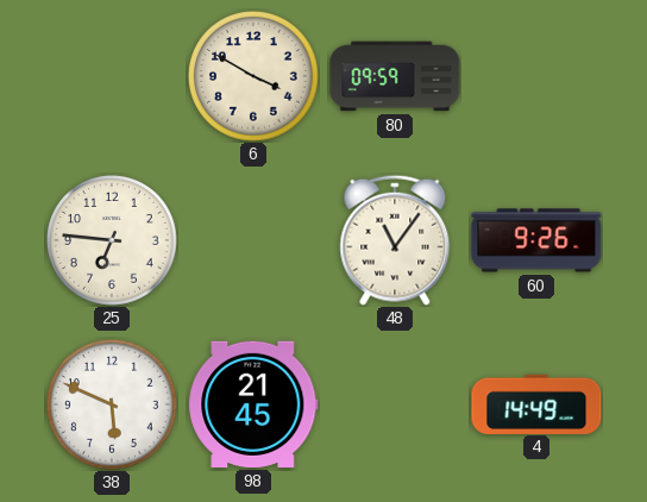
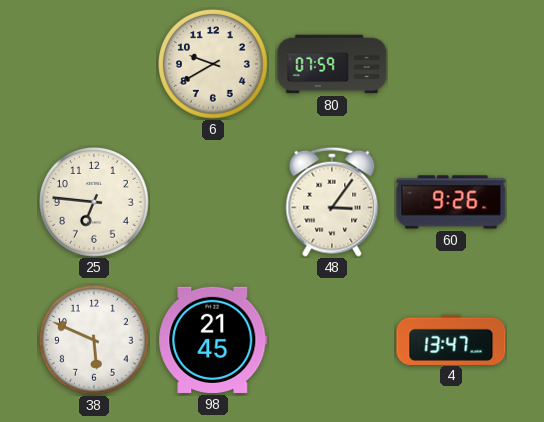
6: 3:50 -> 9:40 (214, 65)
80: 09:59 -> 07:59 (332, 64)
48: 11:06 -> 3:06 (332, 202)
4: 14:49 -> 13:47 (451, 339)
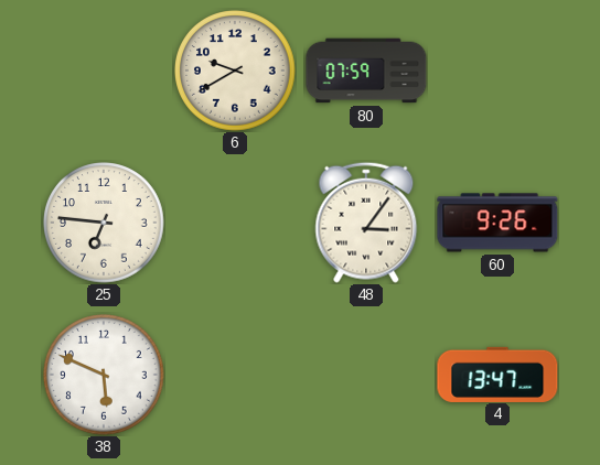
98: 21:45 -> none (213, 340)
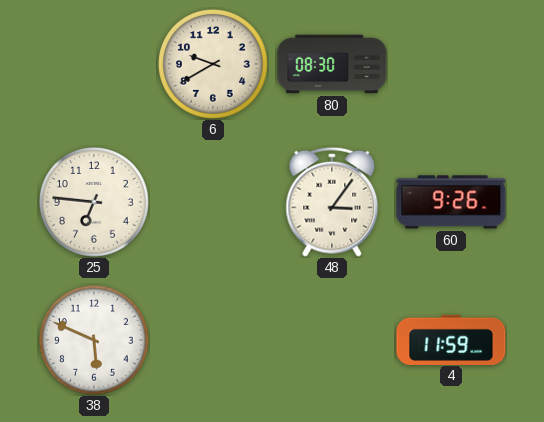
80: 07:59 -> 08:30 (332, 64)
4: 13:47 -> 11:59 (451, 339)
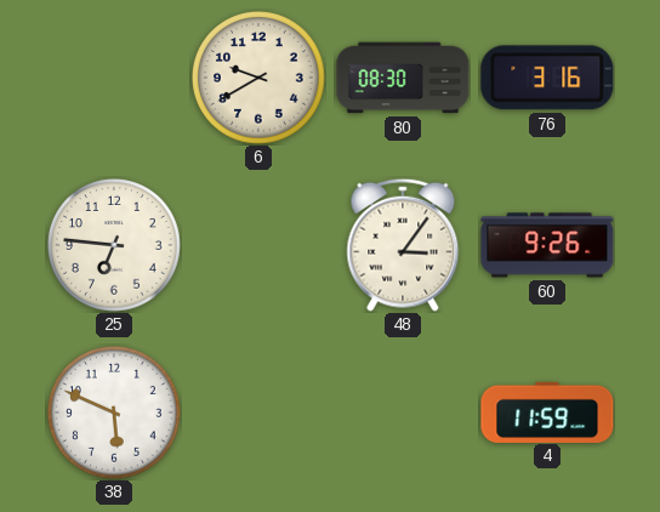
76: none -> 3:16 (547, 78)
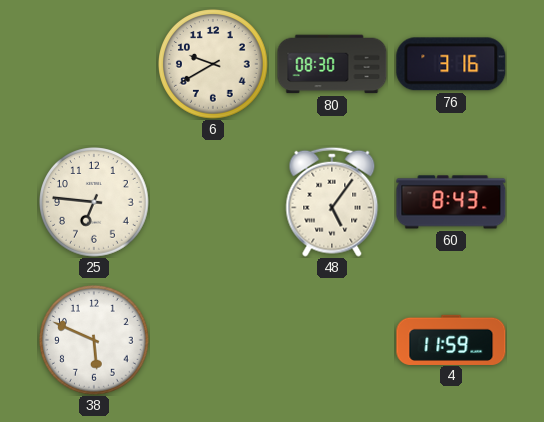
48: 3:06 -> 5:06 (332, 202)
60: 9:26 -> 8:43 (451, 202)
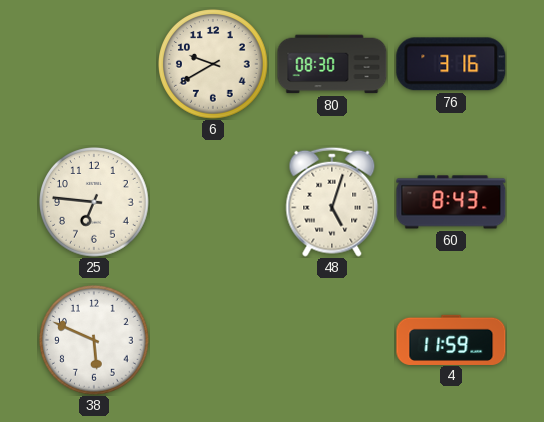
48: 5:06 -> 5:03 (332, 202)
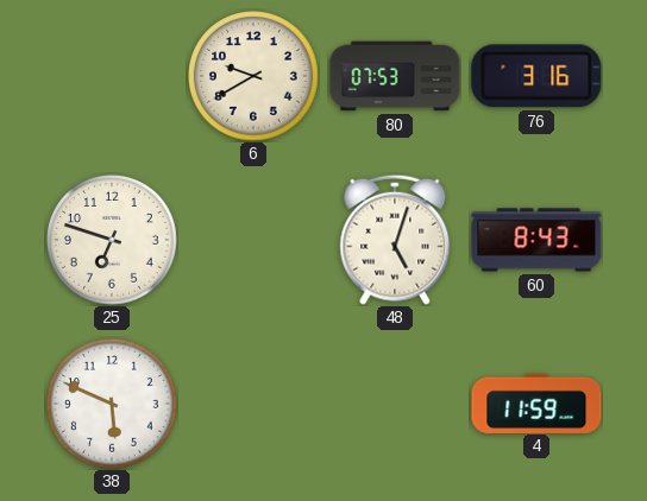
80: 08:30 -> 07:53 (395, 76)
25: 6:46 -> 6:48 (113, 241)
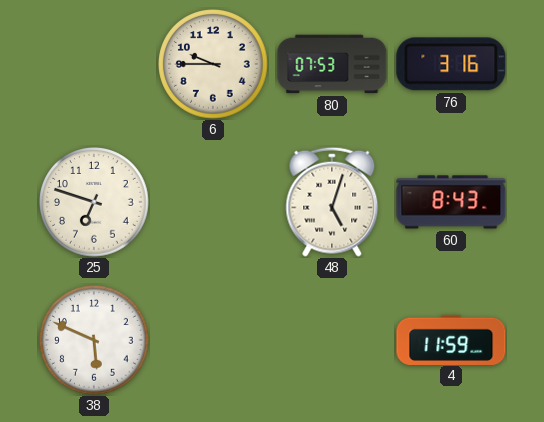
6: 9:40 -> 9:45 (214, 65)
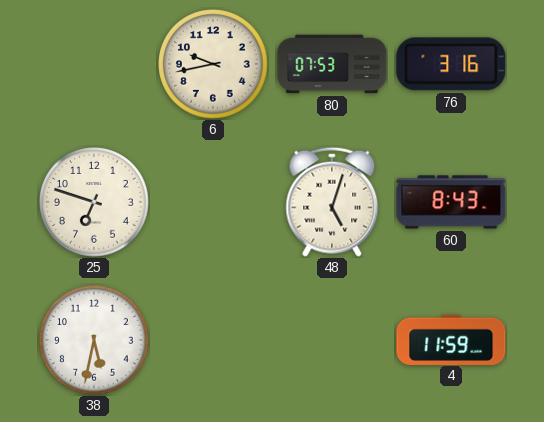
6: 9:45 -> 9:43 (214, 65)
38: 5:49 -> 5:32 (95, 341)
